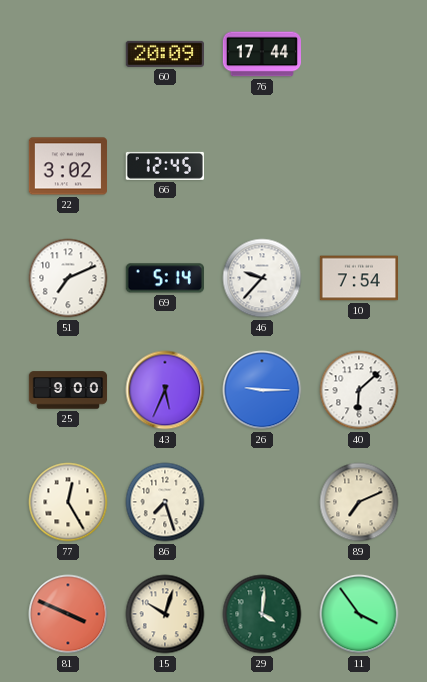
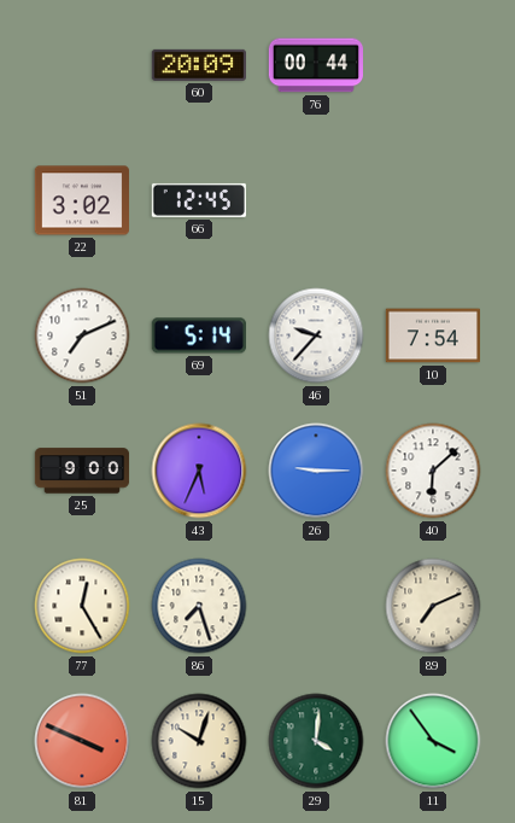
76: 17:44 -> 00:44 (315, 65)
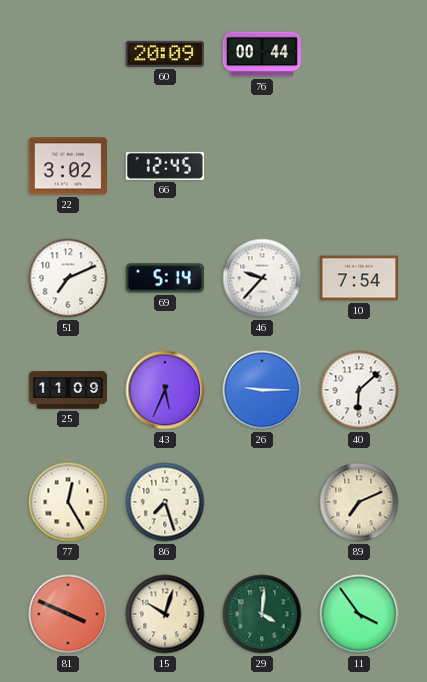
25: 9:00 -> 11:09 (68, 390)
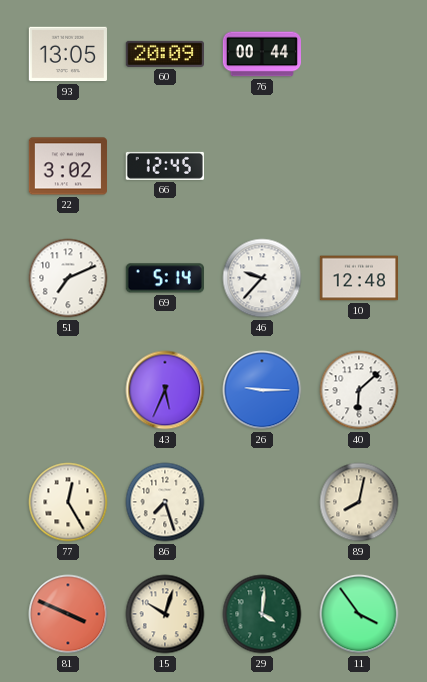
93: none -> 13:05 (67, 54)
10: 7:54 -> 12:48 (358, 278)
25: 11:09 -> none (68, 390)
89: 7:11 -> 8:02 (359, 502)
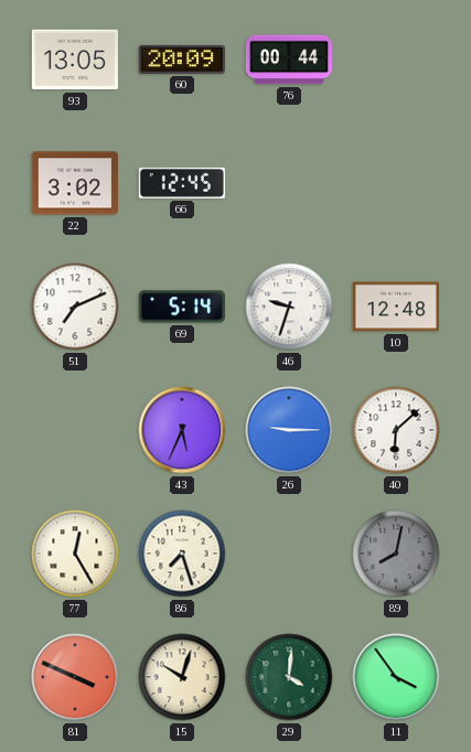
46: 9:37 -> 9:33 (289, 307)
89 dial: cream -> grey (396, 554)
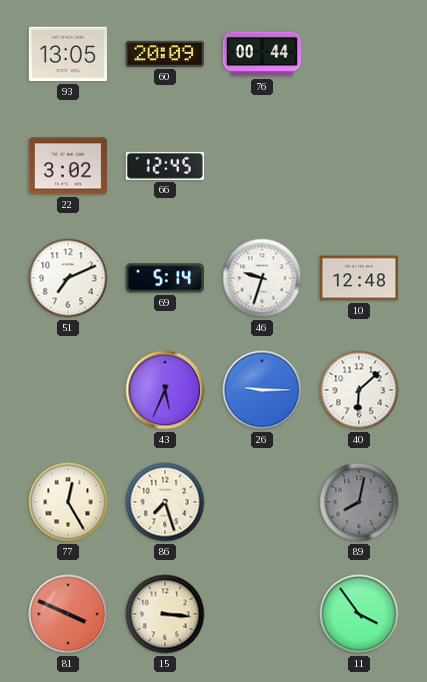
15: 10:03 -> 3:16 (165, 614)
29: 4:01 -> none (289, 677)
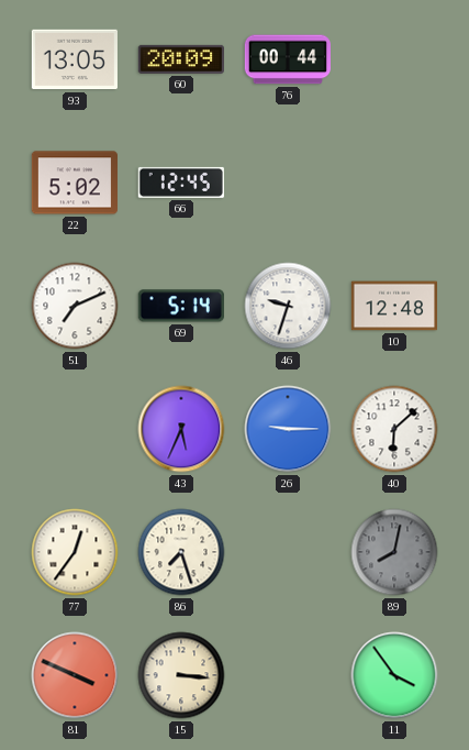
22: 3:02 -> 5:02 (74, 183)
77: 12:25 -> 12:36 (75, 552)
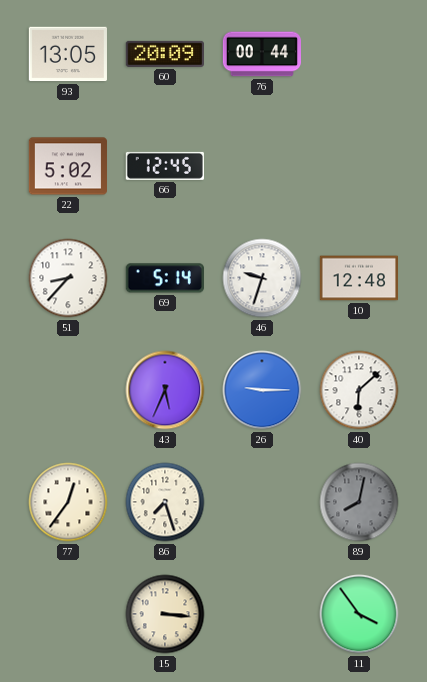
51: 7:11 -> 8:37 (68, 278)
81: 3:49 -> none (75, 675)
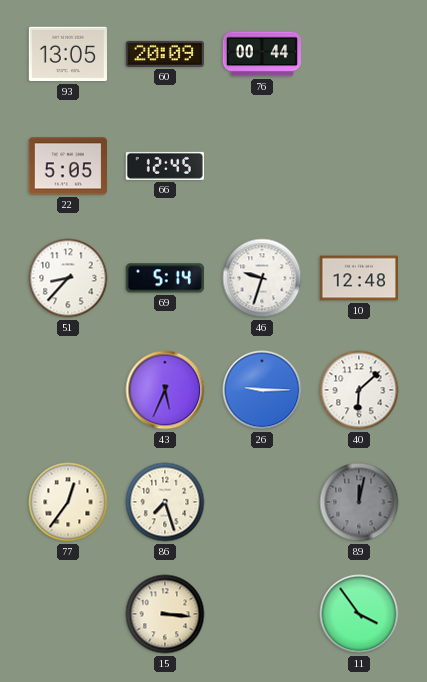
22: 5:02 -> 5:05 (67, 166)
89: 8:02 -> 12:02 (359, 502)
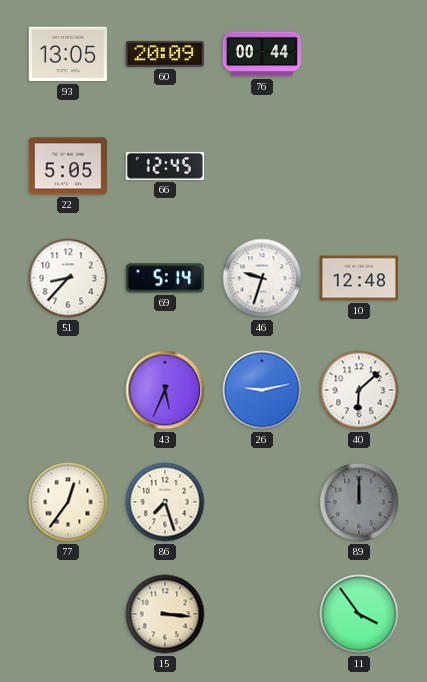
26: 9:15 -> 9:13 (262, 390)
89: 12:02 -> 12:00 (359, 502)
